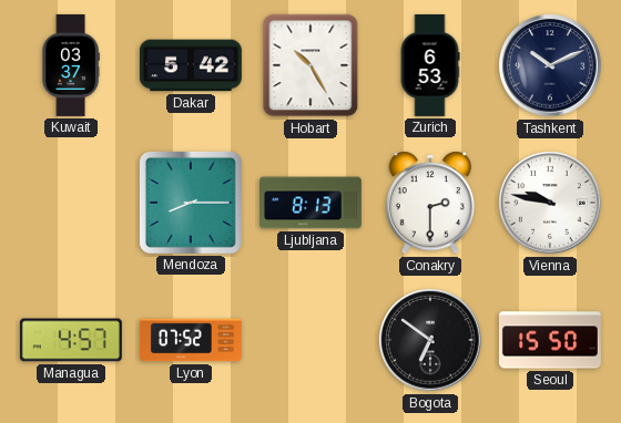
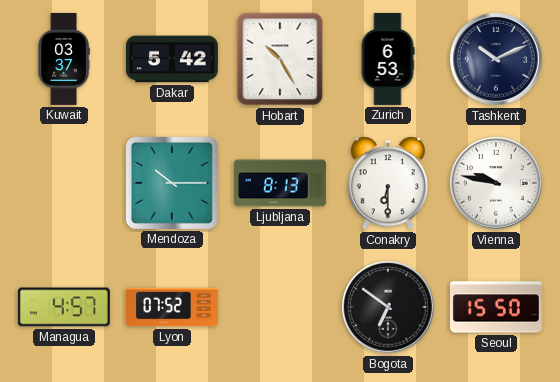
Mendoza: 8:15 -> 10:15 (172, 183)
Conakry: 2:30 -> 6:30 (387, 183)
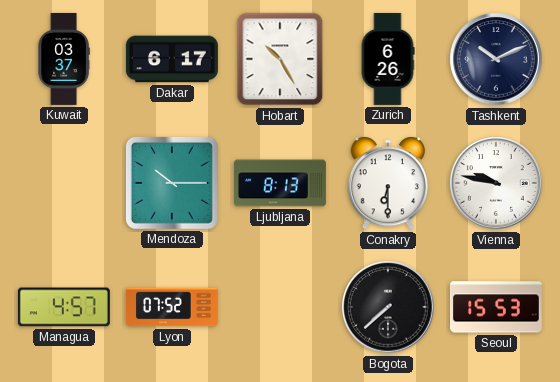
Dakar: 5:42 -> 6:17 (172, 59)
Zurich: 6:53 -> 6:26 (388, 59)
Bogota: 6:51 -> 7:38 (388, 307)
Seoul: 15:50 -> 15:53 (496, 307)
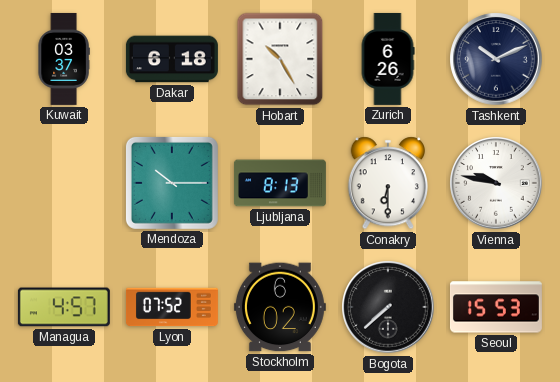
Dakar: 6:17 -> 6:18 (172, 59)
Stockholm: none -> 6:02 (280, 307)
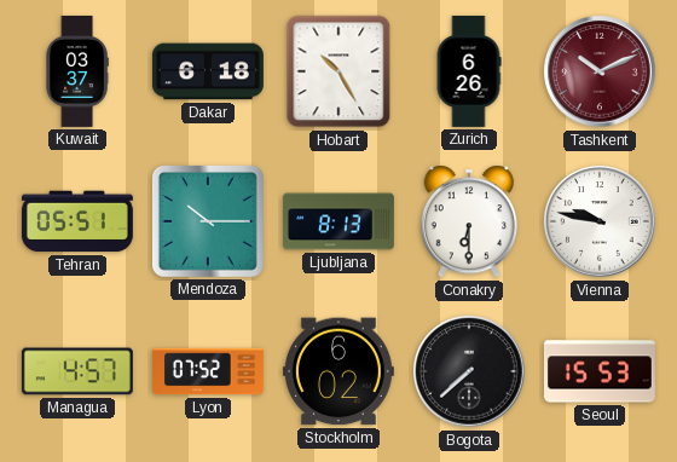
Tashkent dial: navy -> burgundy (600, 71)
Tehran: none -> 05:51 (77, 221)
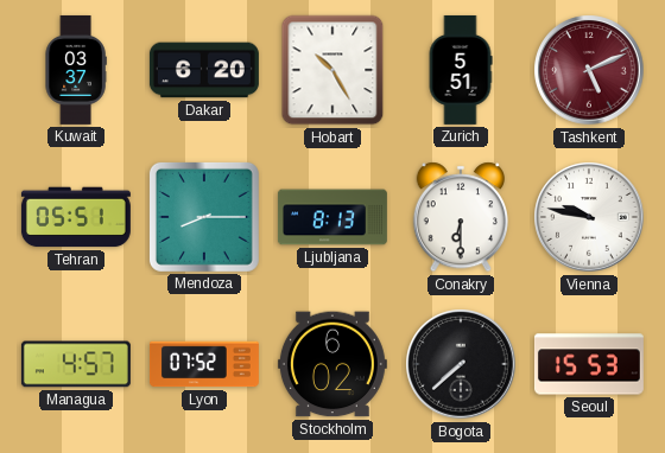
Dakar: 6:18 -> 6:20 (204, 70)
Zurich: 6:26 -> 5:51 (461, 70)
Tashkent: 10:11 -> 5:11 (589, 70)
Mendoza: 10:15 -> 8:15 (204, 217)
